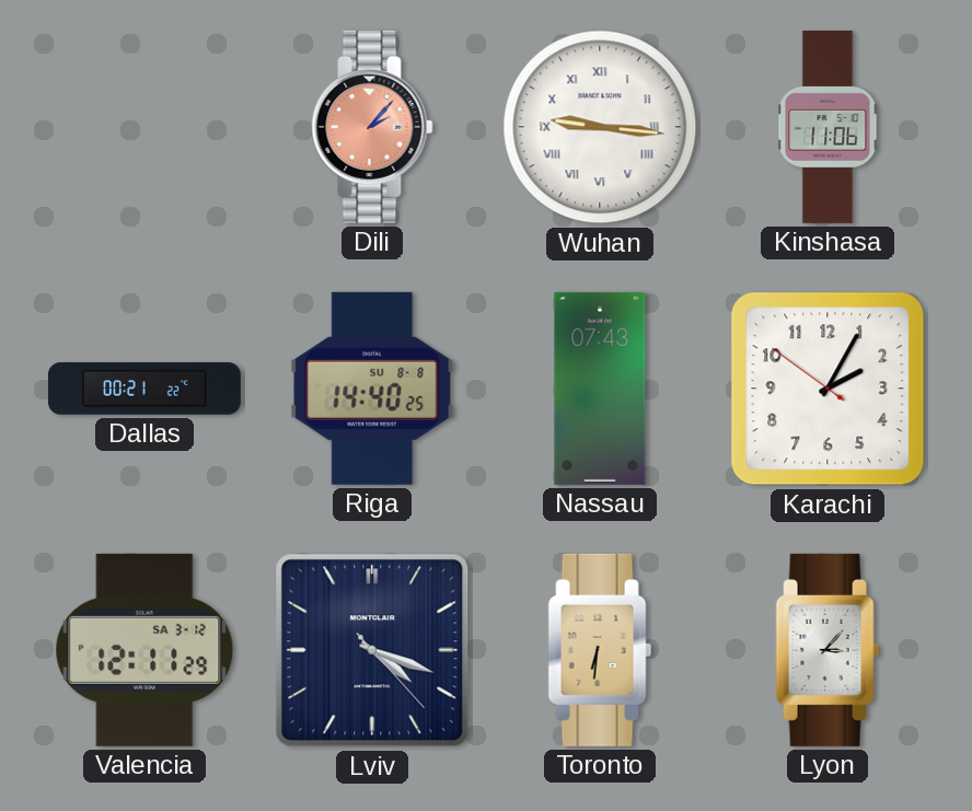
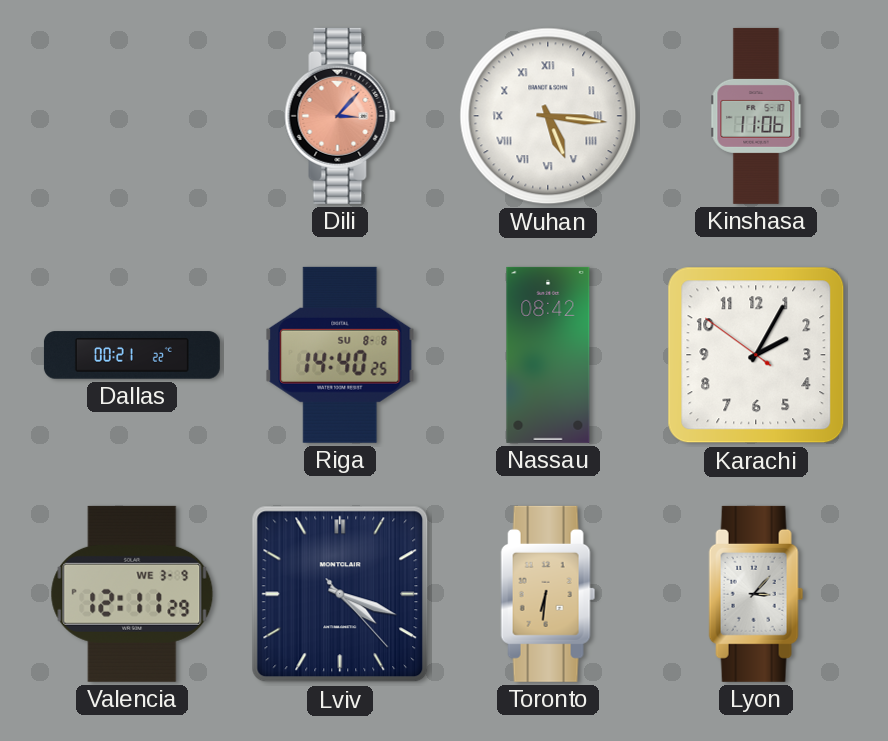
Dili: 2:07 -> 3:07 (340, 116)
Wuhan: 9:16 -> 5:16 (548, 116)
Nassau: 07:43 -> 08:42 (548, 355)
Valencia date: SA 3-12 -> WE 3-9 (132, 594)
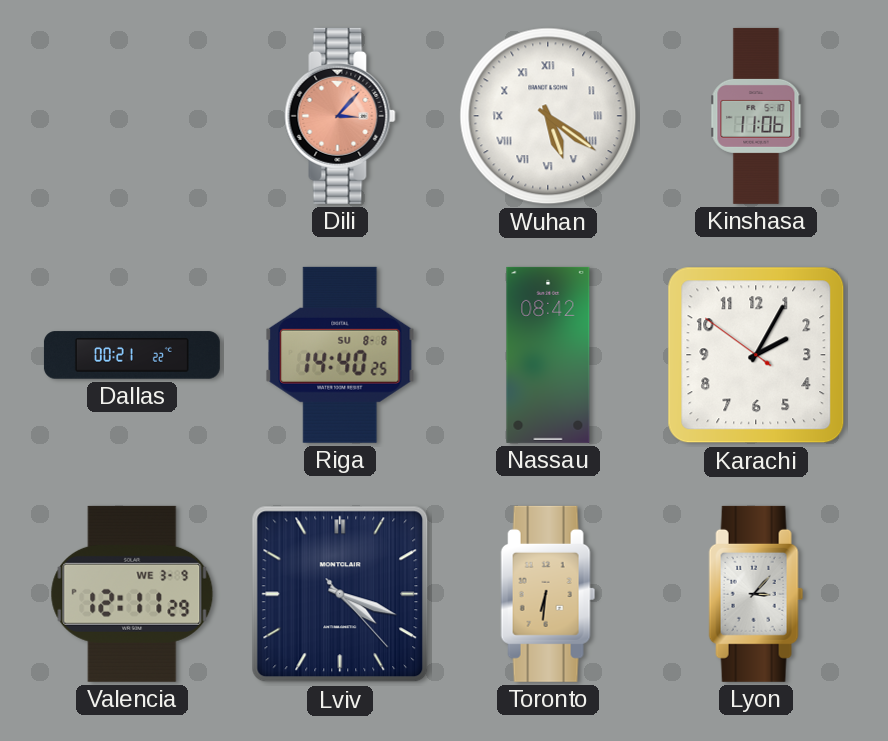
Wuhan: 5:16 -> 5:21 (548, 116)
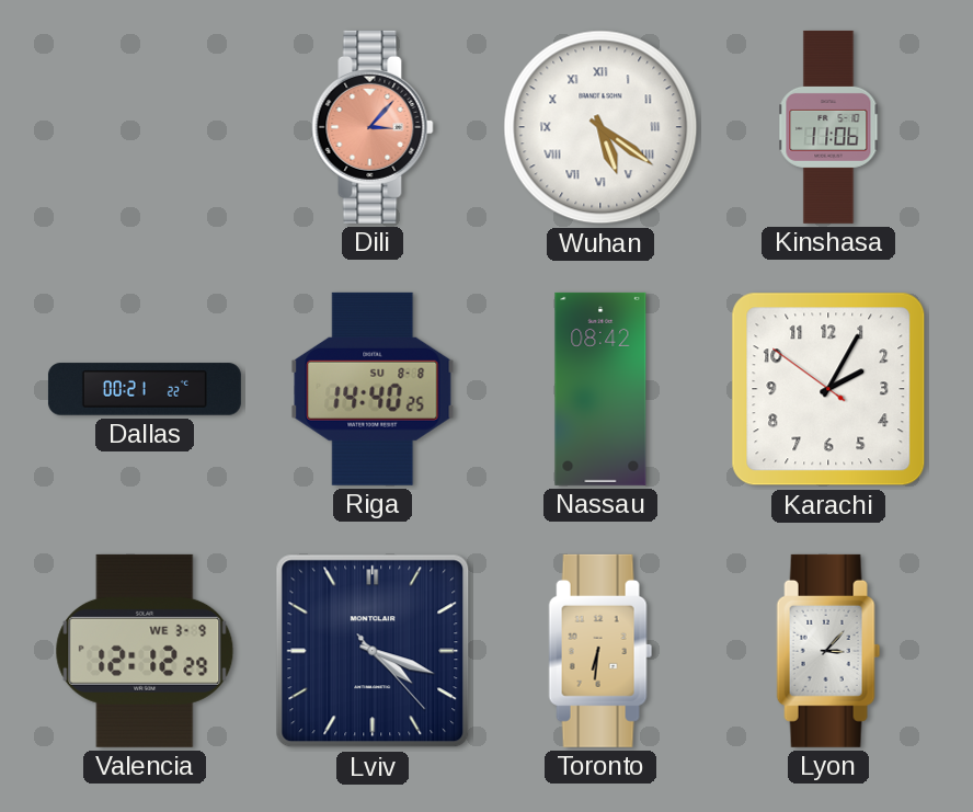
Valencia: 12:11 -> 12:12 (145, 651)
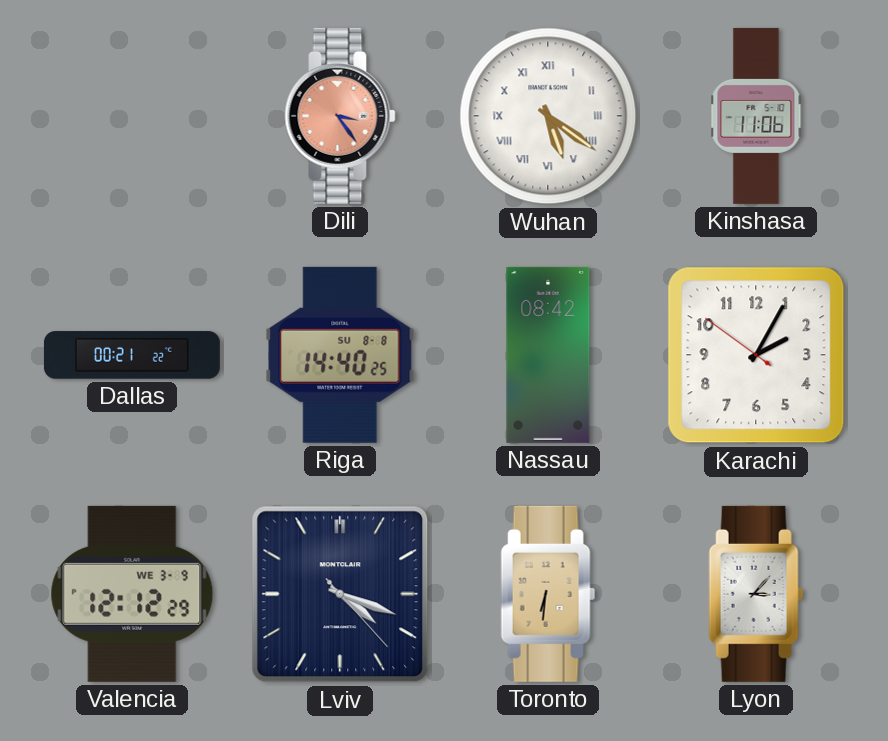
Dili: 3:07 -> 3:24 (340, 116)
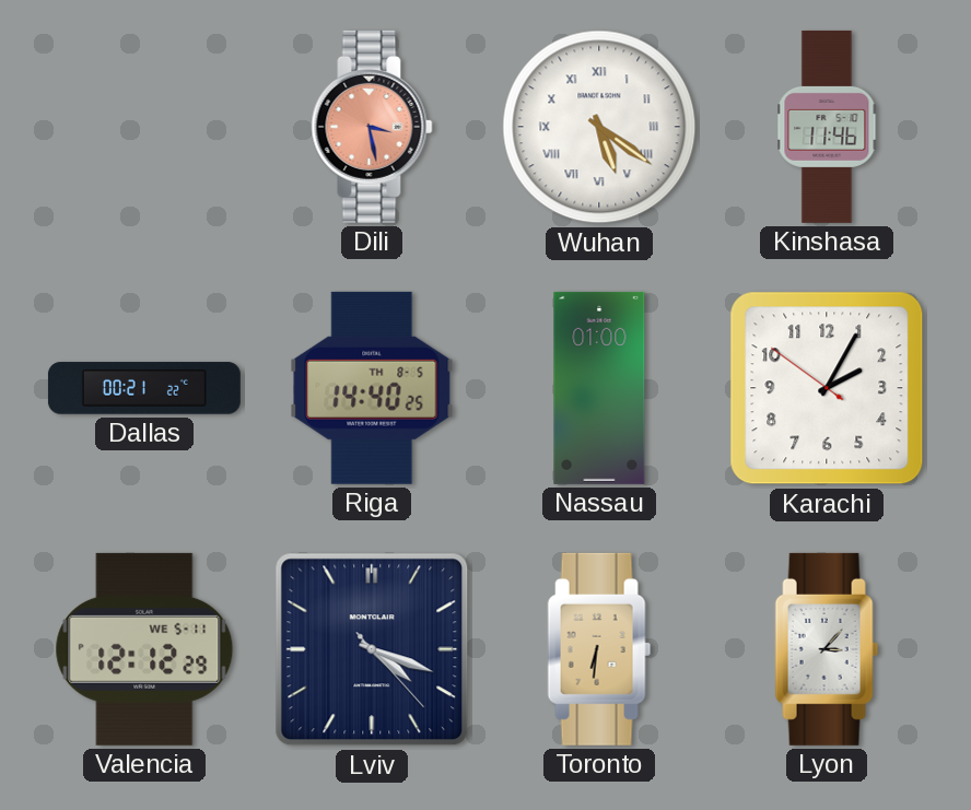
Dili: 3:24 -> 3:28 (372, 127)
Kinshasa: 11:06 -> 11:46 (827, 127)
Riga date: SU 8-8 -> TH 8-5 (372, 388)
Nassau: 08:42 -> 01:00 (599, 388)
Valencia date: WE 3-9 -> WE 5-11 (144, 649)
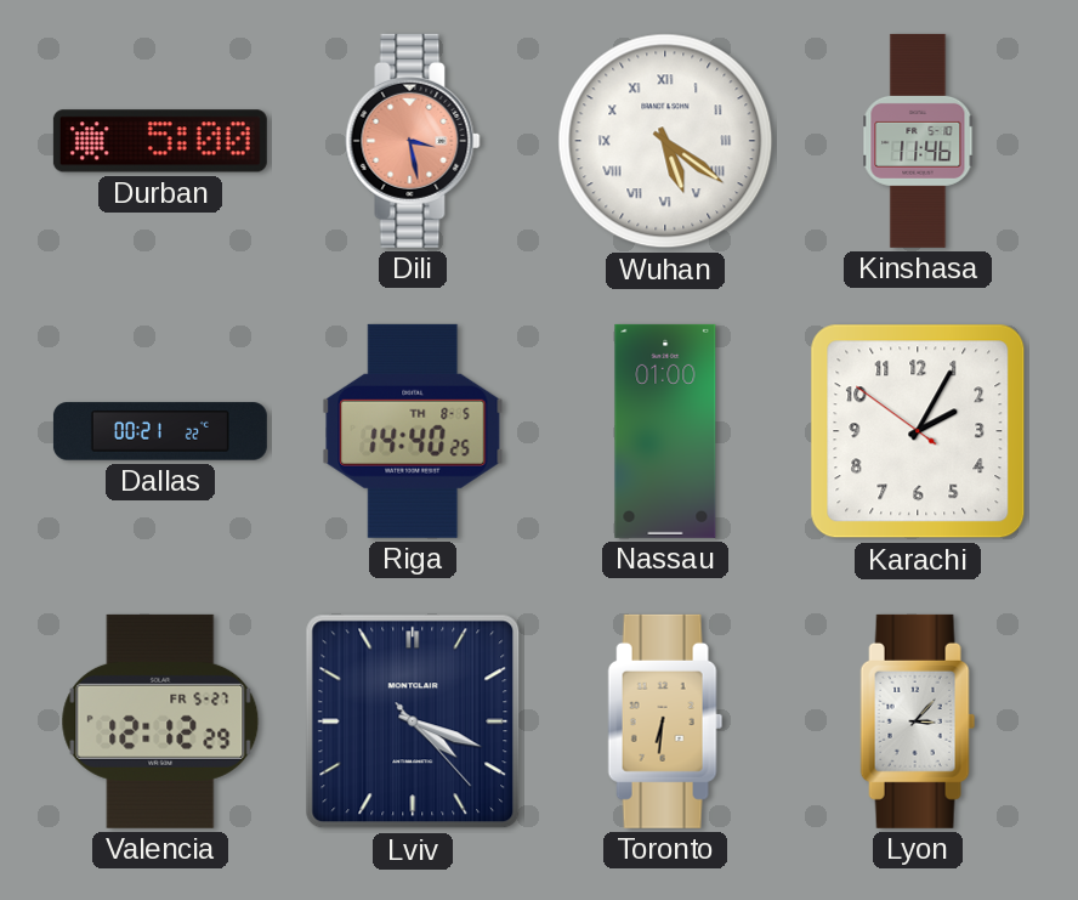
Durban: none -> 5:00 (160, 141)
Valencia date: WE 5-11 -> FR 5-27 (160, 721)
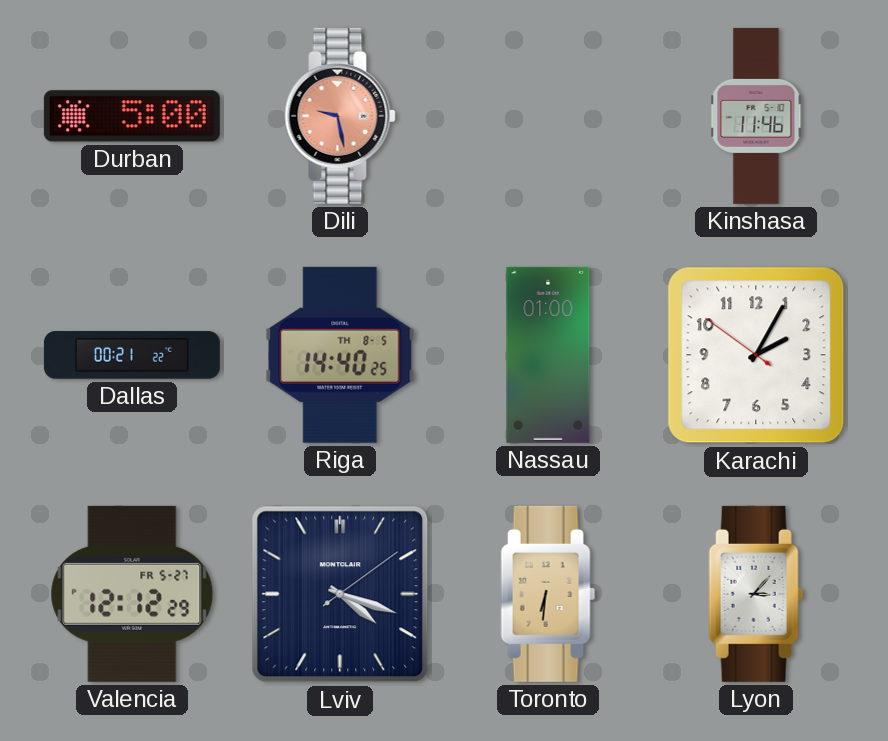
Dili: 3:28 -> 9:28 (340, 116)
Wuhan: 5:21 -> none (665, 141)
Lviv: 4:18:23 -> 4:18:09 (340, 594)
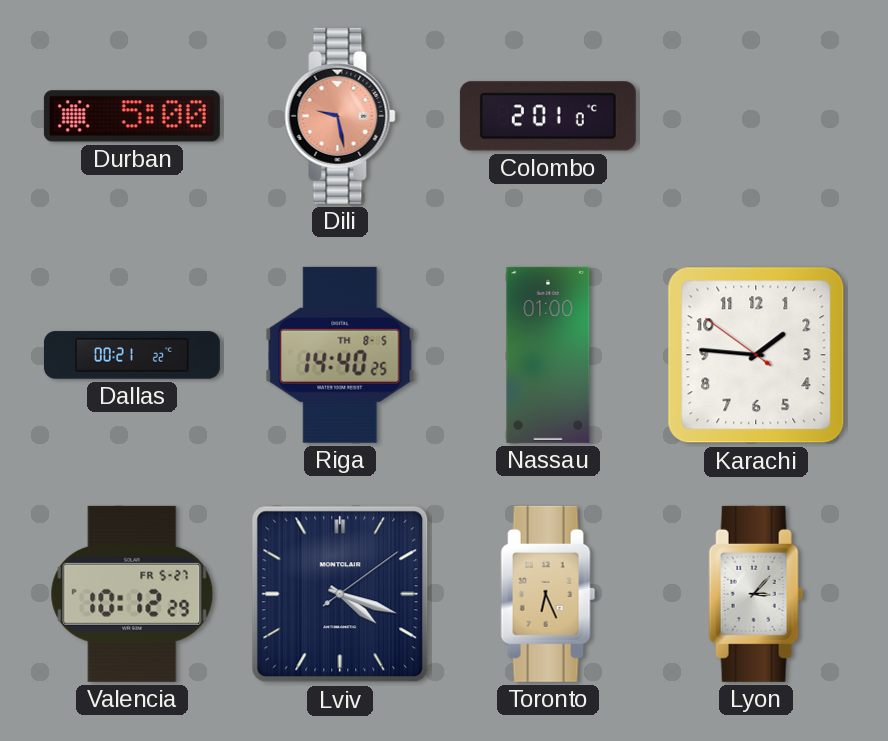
Colombo: none -> 2:01 (548, 116)
Kinshasa: 11:46 -> none (756, 116)
Karachi: 2:04 -> 1:45 (756, 355)
Valencia: 12:12 -> 10:12 (132, 594)
Toronto: 6:31 -> 6:26 (548, 594)
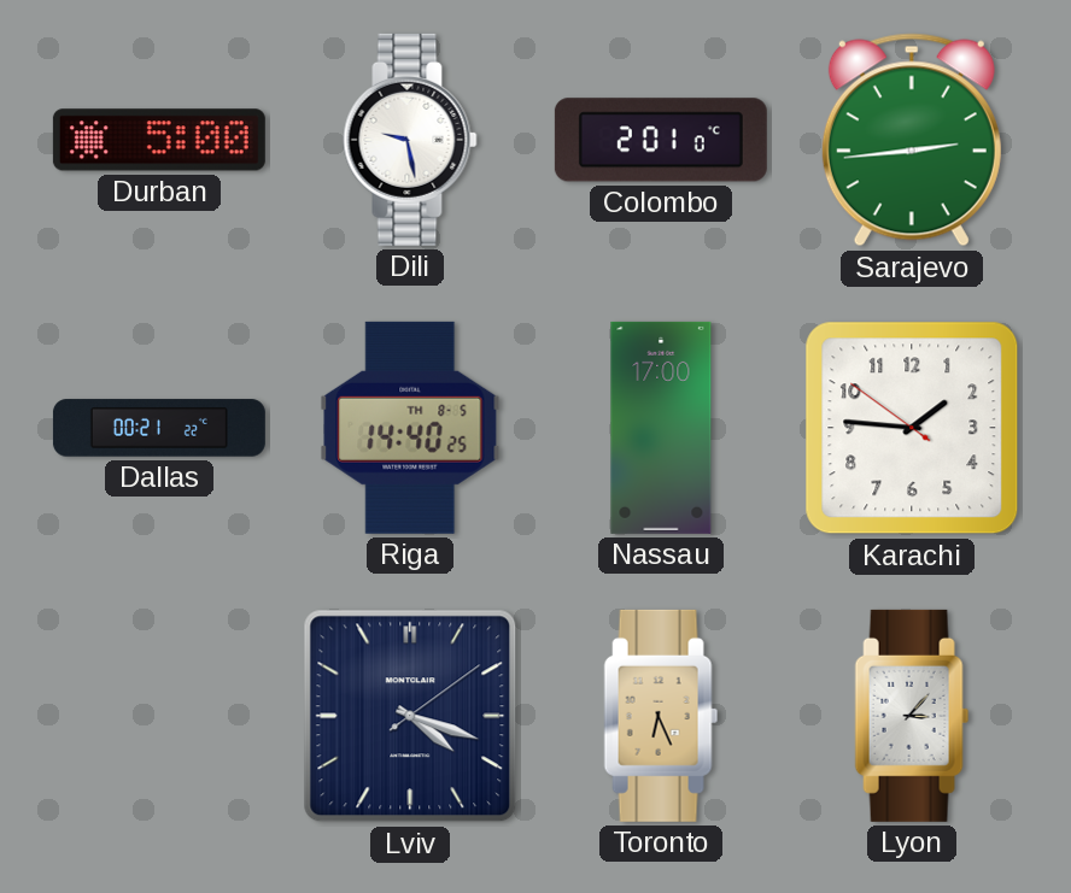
Dili dial: salmon -> white (410, 140)
Sarajevo: none -> 2:44 (912, 140)
Nassau: 01:00 -> 17:00 (661, 428)
Valencia: 10:12 -> none (132, 594)
